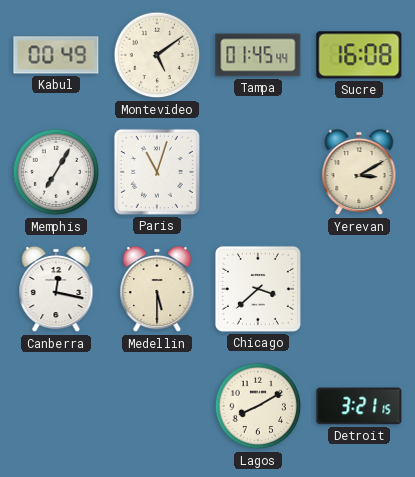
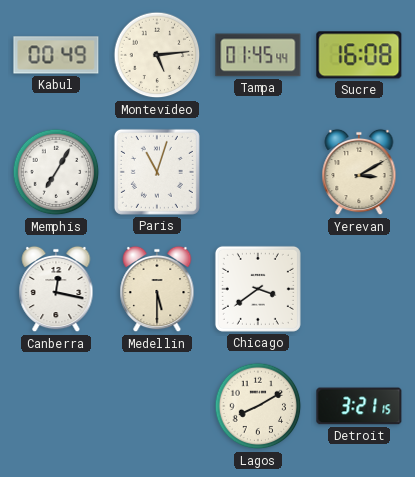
Montevideo: 5:09 -> 5:14 (157, 55)
Chicago: 3:38 -> 3:39 (258, 289)
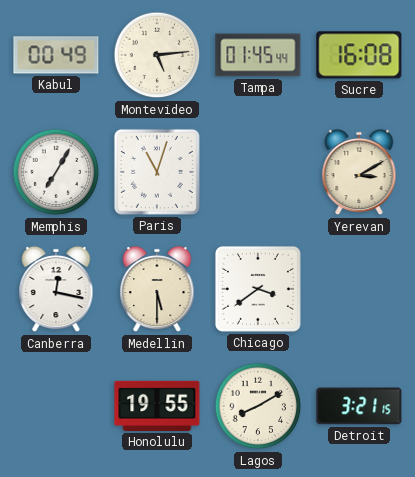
Honolulu: none -> 19:55 (157, 406)
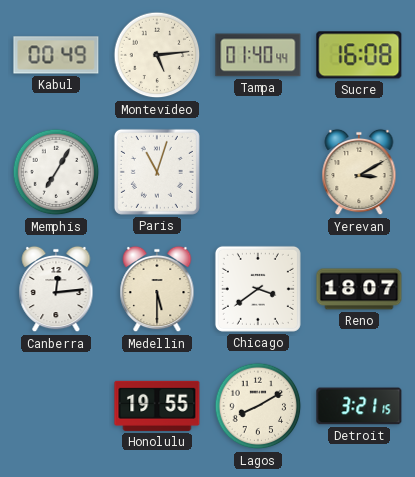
Tampa: 01:45 -> 01:40 (258, 55)
Canberra: 12:17 -> 12:14 (56, 289)
Reno: none -> 18:07 (359, 289)
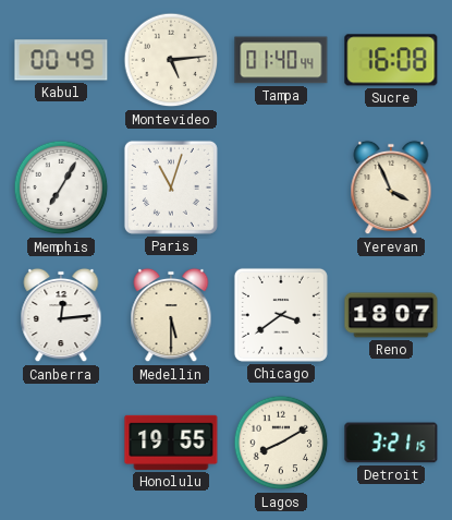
Yerevan: 3:10 -> 3:56 (391, 188)
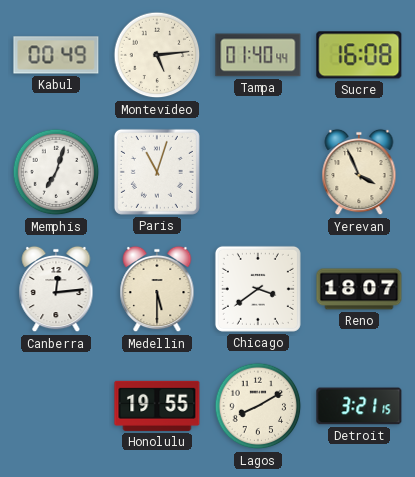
Memphis: 7:05 -> 7:03 (56, 172)
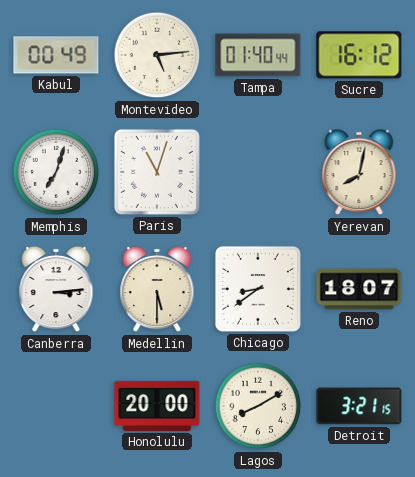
Sucre: 16:08 -> 16:12 (359, 55)
Yerevan: 3:56 -> 8:02 (359, 172)
Canberra: 12:14 -> 3:14 (56, 289)
Chicago: 3:39 -> 8:39 (258, 289)
Honolulu: 19:55 -> 20:00 (157, 406)
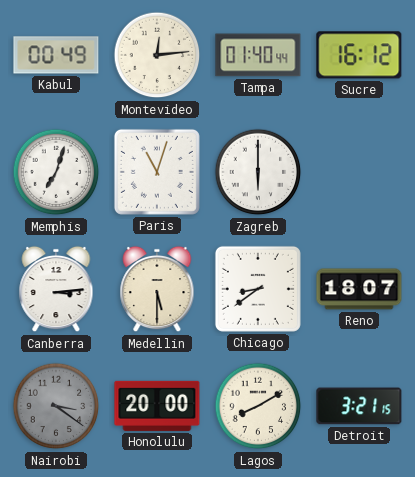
Montevideo: 5:14 -> 12:14 (157, 55)
Zagreb: none -> 6:00 (258, 172)
Yerevan: 8:02 -> none (359, 172)
Nairobi: none -> 3:21 (56, 406)
